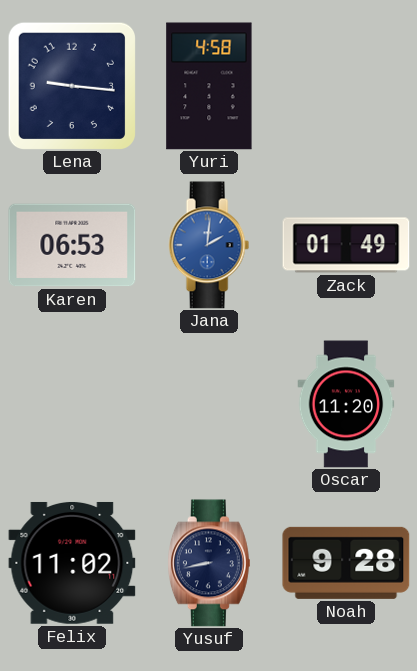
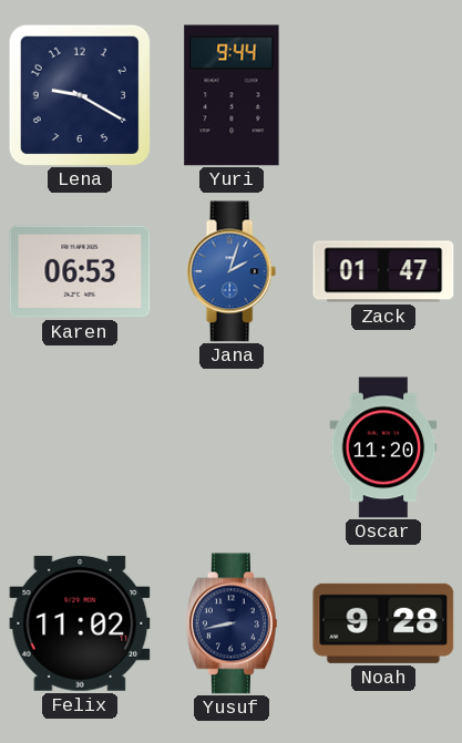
Lena: 9:16 -> 9:20 (79, 94)
Yuri: 4:58 -> 9:44 (232, 95)
Jana: 2:01 -> 2:03 (232, 271)
Zack: 01:49 -> 01:47 (383, 271)
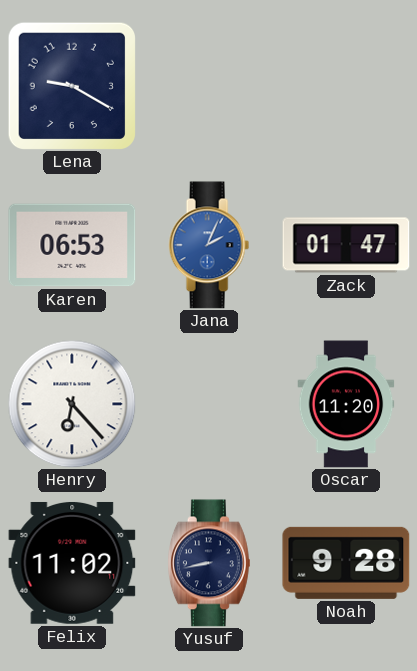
Yuri: 9:44 -> none (232, 95)
Jana: 2:03 -> 2:04 (209, 245)
Henry: none -> 6:23 (72, 404)
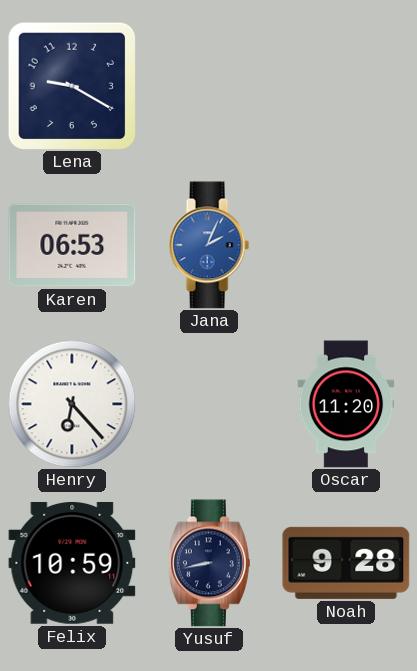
Zack: 01:47 -> none (346, 245)
Felix: 11:02 -> 10:59 (72, 563)
